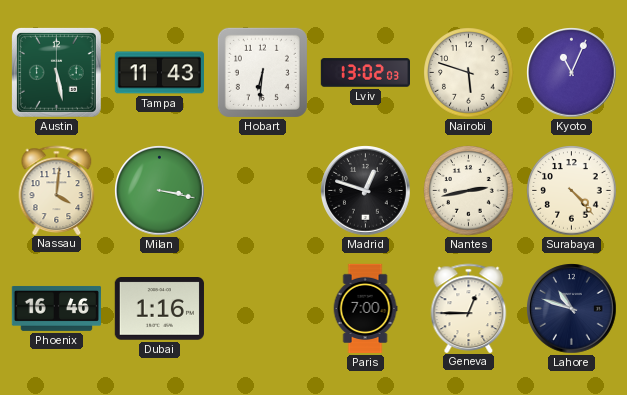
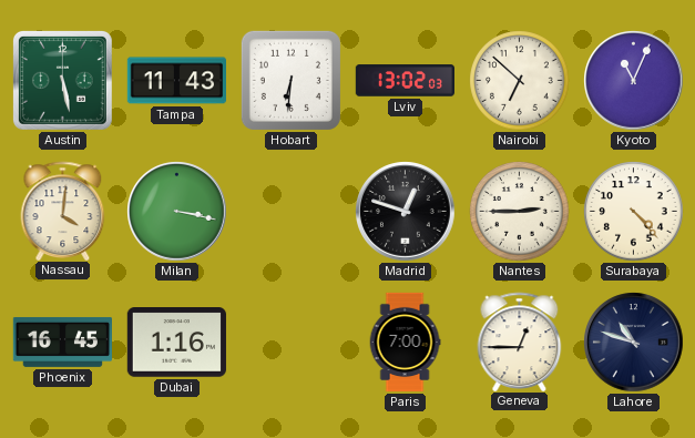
Nairobi: 5:48 -> 6:52 (520, 81)
Nantes: 2:43 -> 2:45 (520, 212)
Phoenix: 16:46 -> 16:45 (62, 342)
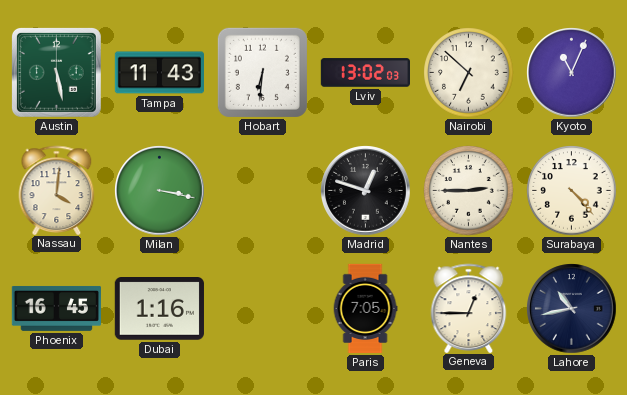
Paris: 7:00 -> 7:05 (365, 309)
Lahore: 10:48 -> 10:43 (572, 309)
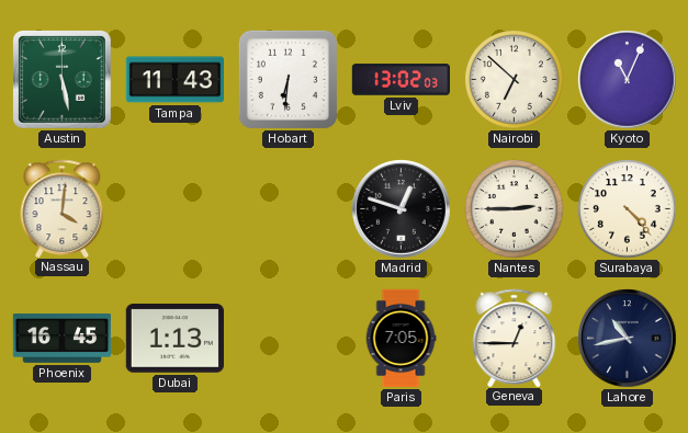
Milan: 3:17 -> none (160, 191)
Dubai: 1:16 -> 1:13 (174, 339)
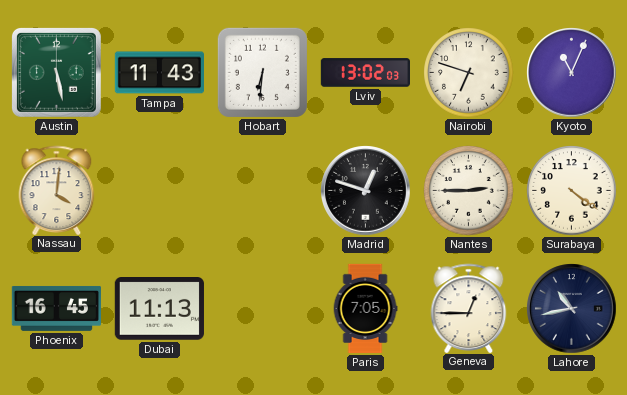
Nairobi: 6:52 -> 6:48 (469, 73)
Surabaya: 4:23 -> 4:21 (572, 191)
Dubai: 1:13 -> 11:13 (159, 309)
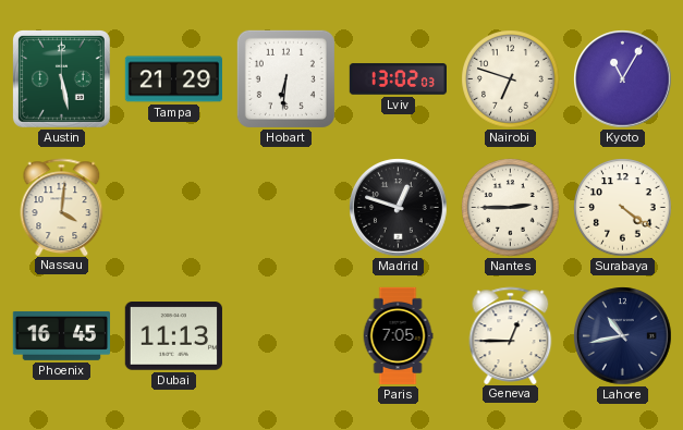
Tampa: 11:43 -> 21:29 (173, 79)
Kyoto: 11:04 -> 11:05 (623, 79)
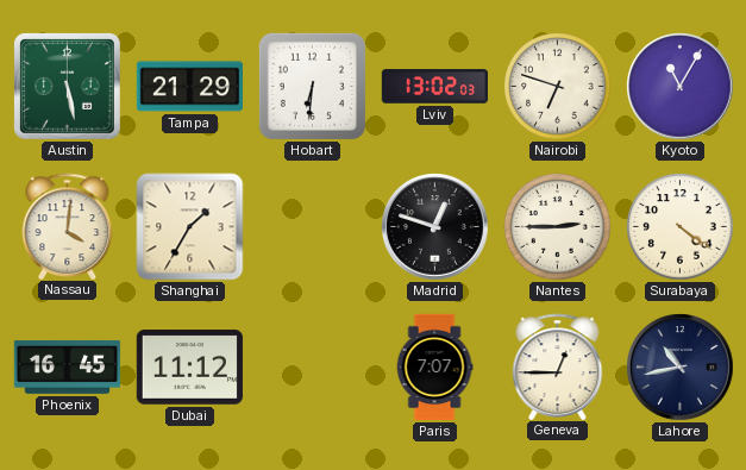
Shanghai: none -> 1:35 (190, 227)
Dubai: 11:13 -> 11:12 (189, 368)
Paris: 7:05 -> 7:07 (434, 368)
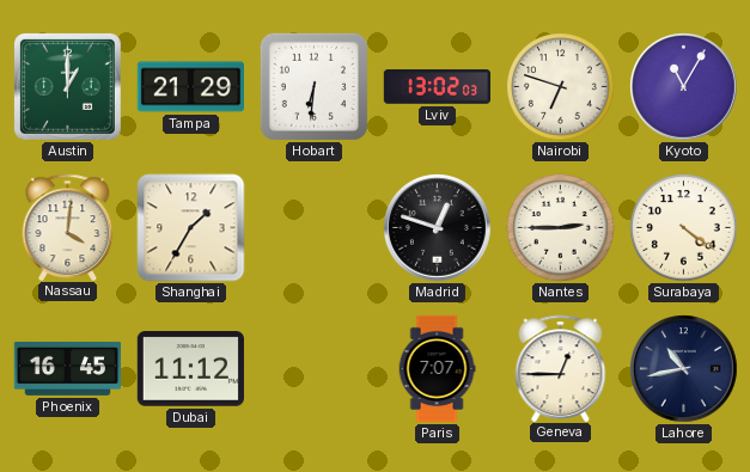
Austin: 5:28 -> 1:00 (67, 86)
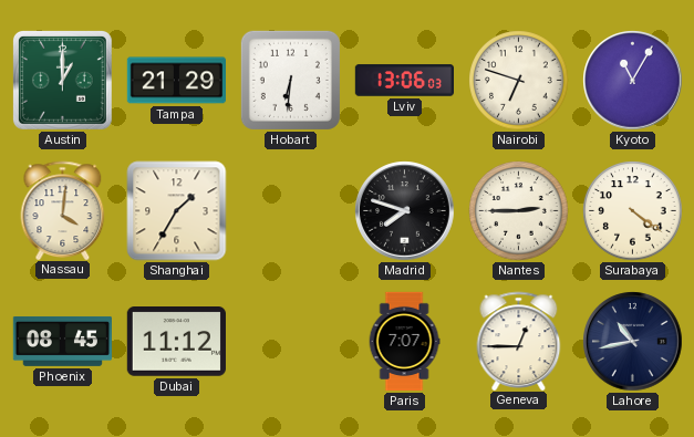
Lviv: 13:02 -> 13:06 (404, 81)
Madrid: 12:48 -> 7:48 (405, 211)
Phoenix: 16:45 -> 08:45 (62, 341)
